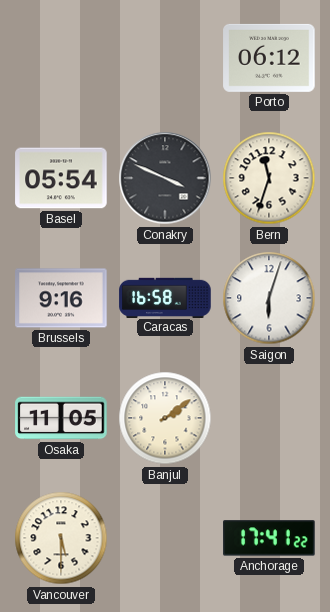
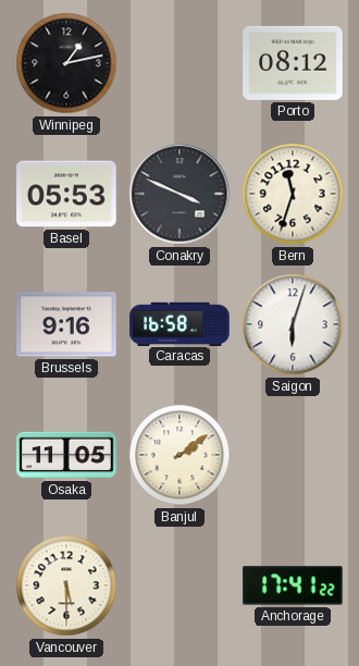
Winnipeg: none -> 1:13 (66, 63)
Porto: 06:12 -> 08:12 (293, 63)
Basel: 05:54 -> 05:53 (66, 194)
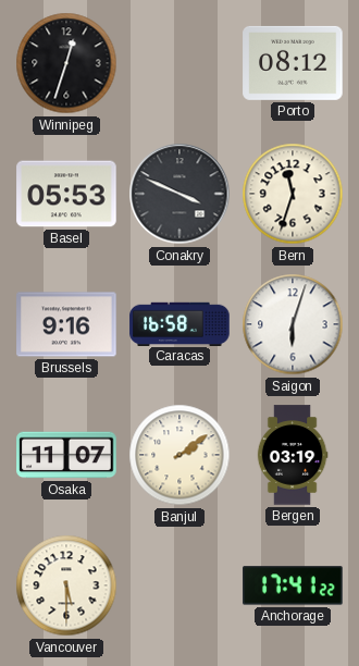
Winnipeg: 1:13 -> 12:33 (66, 63)
Osaka: 11:05 -> 11:07 (66, 455)
Bergen: none -> 03:19 (293, 455)
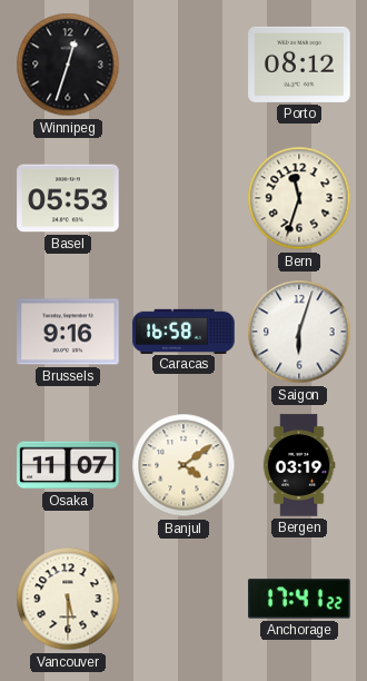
Conakry: 3:49 -> none (179, 194)
Banjul: 2:09 -> 4:09 (183, 465)
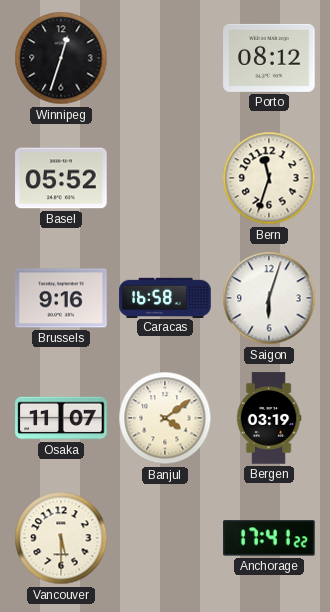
Basel: 05:53 -> 05:52 (61, 178)
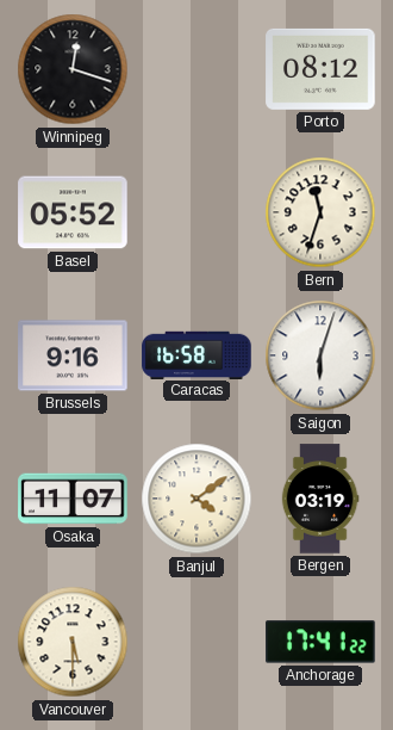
Winnipeg: 12:33 -> 12:18 (73, 69)
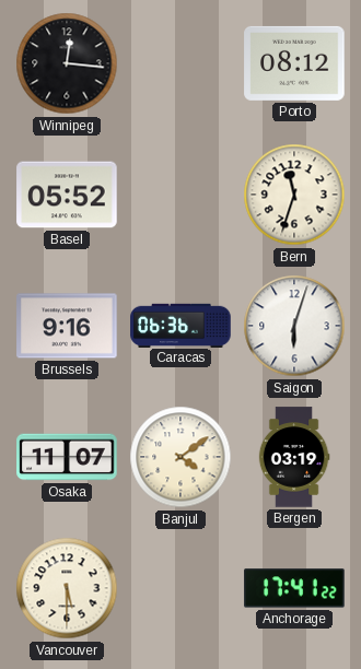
Winnipeg: 12:18 -> 12:16 (67, 63)
Caracas: 16:58 -> 06:36 (180, 325)
